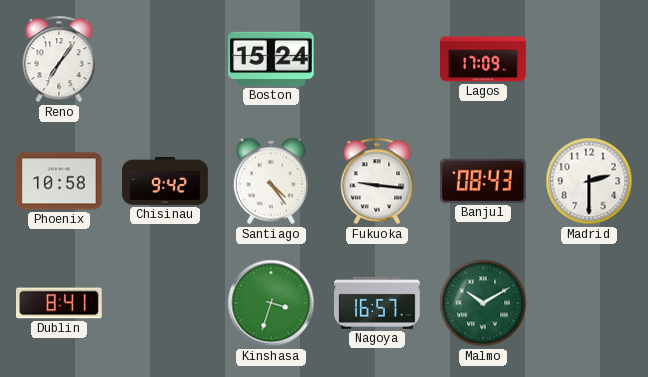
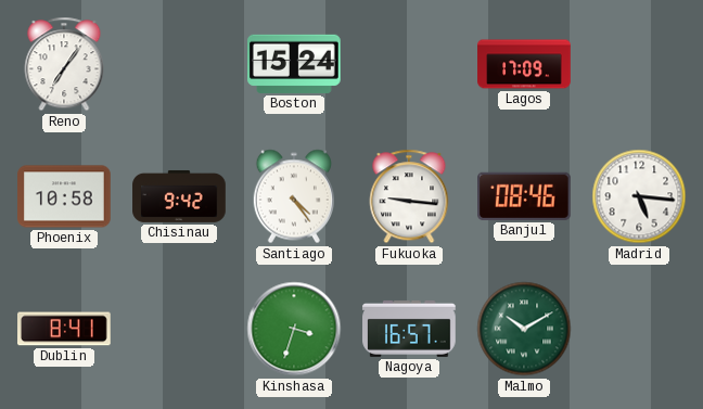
Banjul: 08:43 -> 08:46 (525, 196)
Madrid: 2:30 -> 5:16 (639, 196)
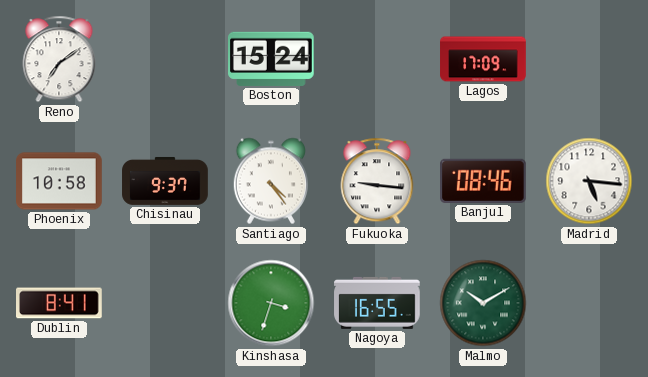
Reno: 7:06 -> 7:09 (59, 59)
Chisinau: 9:42 -> 9:37 (165, 181)
Nagoya: 16:57 -> 16:55 (377, 303)
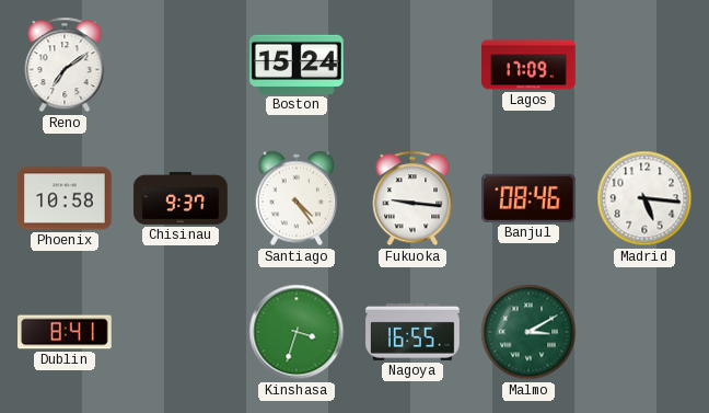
Malmo: 10:10 -> 3:10 (528, 332)
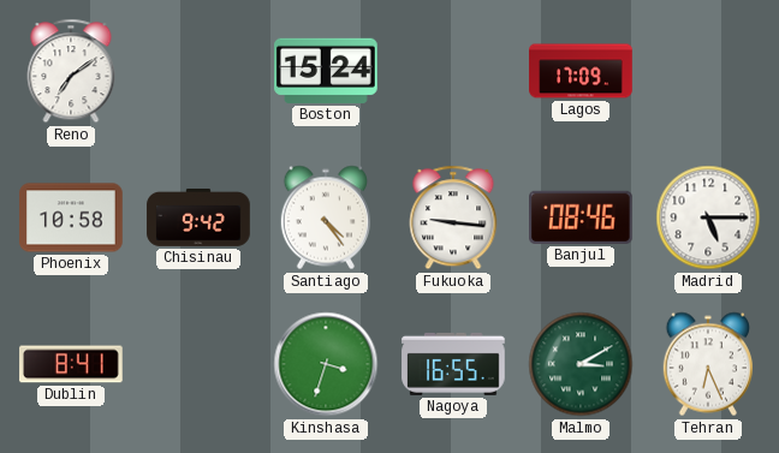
Chisinau: 9:37 -> 9:42 (198, 217)
Madrid: 5:16 -> 5:15 (708, 217)
Tehran: none -> 6:26 (707, 364)
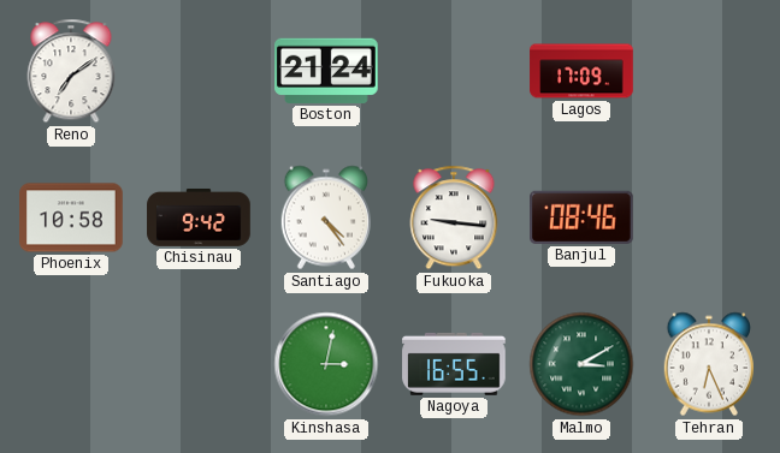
Boston: 15:24 -> 21:24 (327, 71)
Madrid: 5:15 -> none (708, 217)
Dublin: 8:41 -> none (71, 364)
Kinshasa: 3:33 -> 3:02 (326, 364)
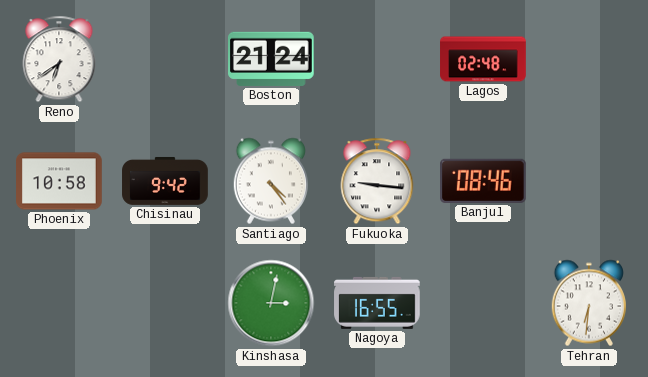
Reno: 7:09 -> 6:39 (59, 59)
Lagos: 17:09 -> 02:48 (483, 59)
Malmo: 3:10 -> none (581, 364)
Tehran: 6:26 -> 6:31 (588, 303)
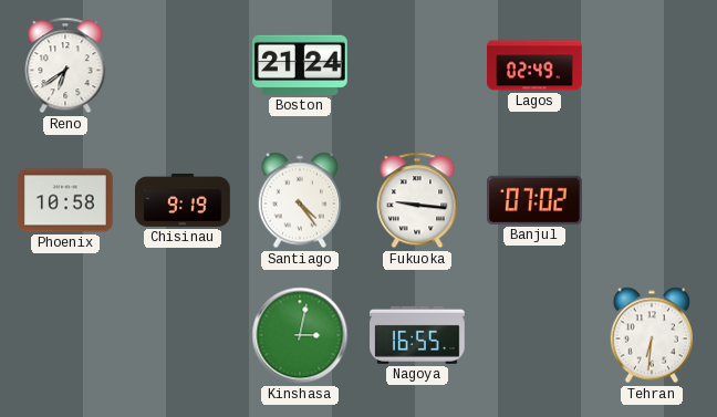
Lagos: 02:48 -> 02:49 (534, 65)
Chisinau: 9:42 -> 9:19 (183, 200)
Banjul: 08:46 -> 07:02 (536, 200)
